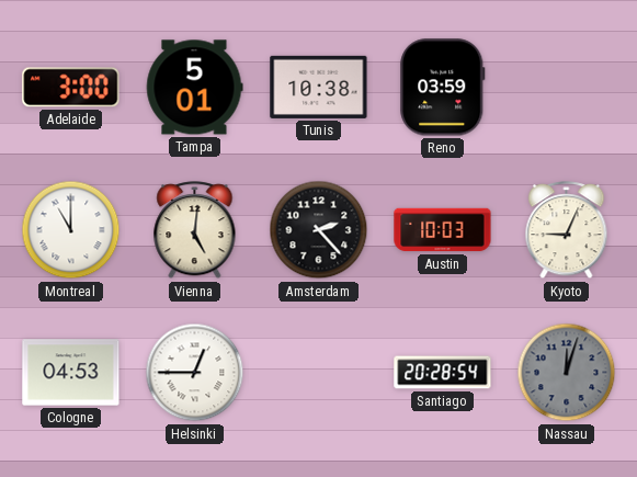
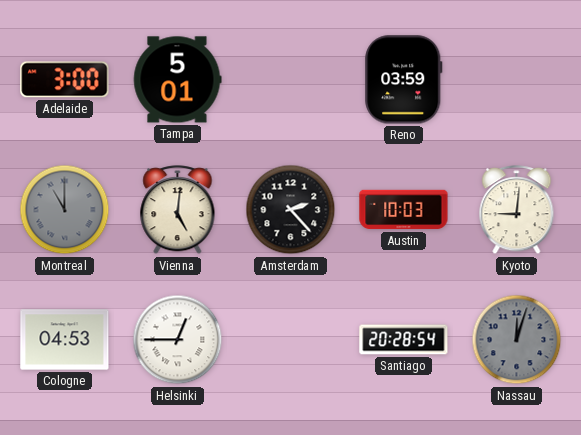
Tunis: 10:38 -> none (319, 87)
Montreal dial: white -> grey (65, 210)
Kyoto: 9:04 -> 9:01 (517, 210)
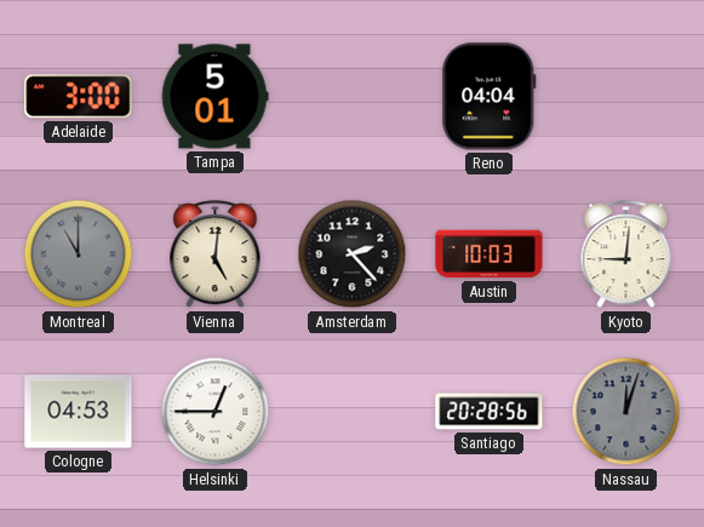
Reno: 03:59 -> 04:04 (490, 97)
Santiago: 20:28:54 -> 20:28:56 (490, 412)
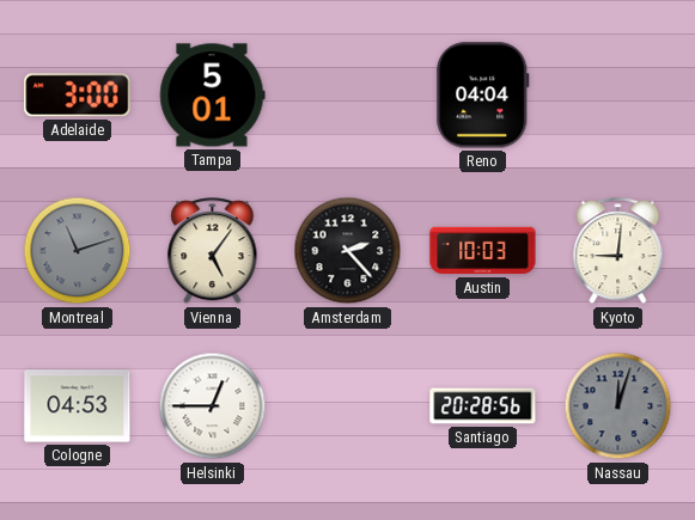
Montreal: 11:00 -> 11:12 (78, 251)
Vienna: 5:01 -> 5:06 (213, 251)
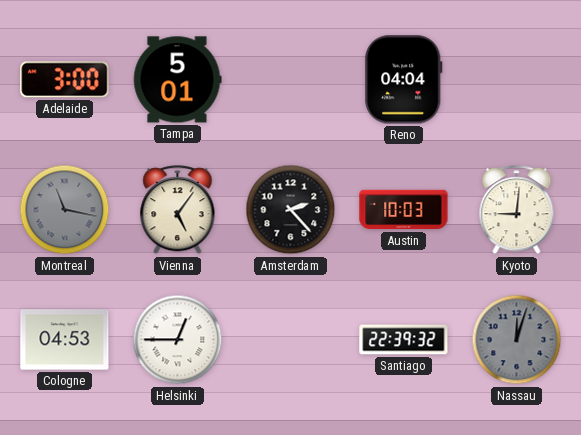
Montreal: 11:12 -> 11:17 (65, 210)
Santiago: 20:28 -> 22:39 (404, 340)
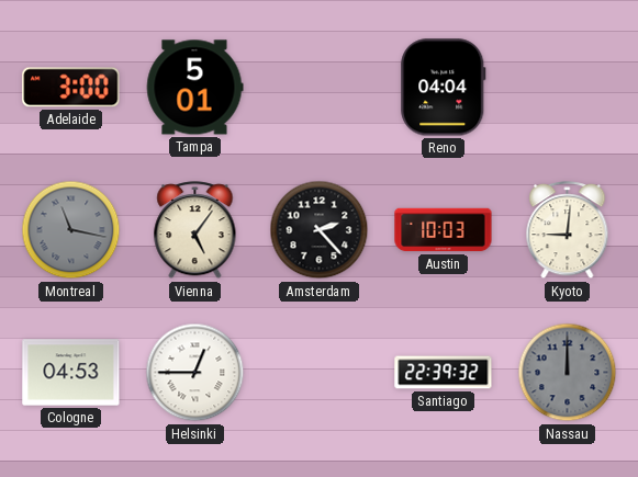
Nassau: 12:03 -> 12:00 (568, 373)
